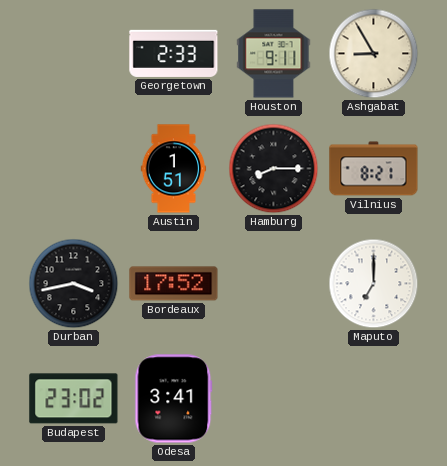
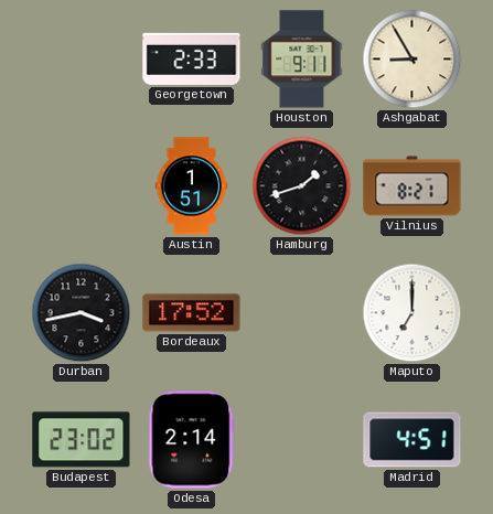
Hamburg: 8:15 -> 1:42 (302, 186)
Odesa: 3:41 -> 2:14 (192, 440)
Madrid: none -> 4:51 (412, 440)
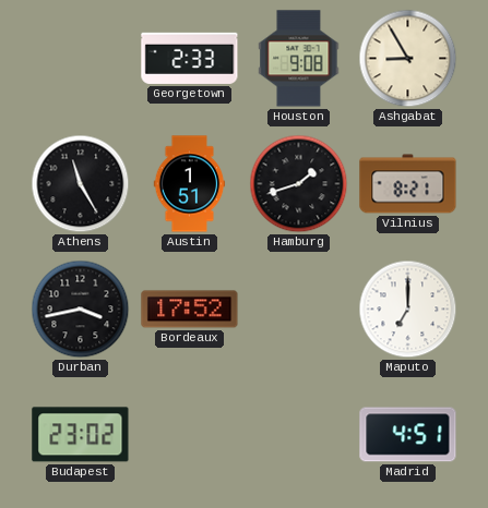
Houston: 9:11 -> 9:08 (299, 59)
Athens: none -> 11:25 (81, 184)
Odesa: 2:14 -> none (192, 440)
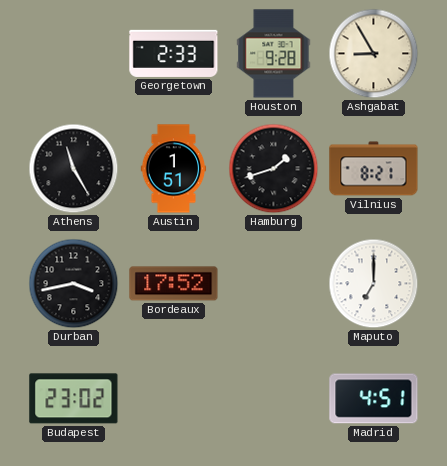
Houston: 9:08 -> 9:28 (274, 54)
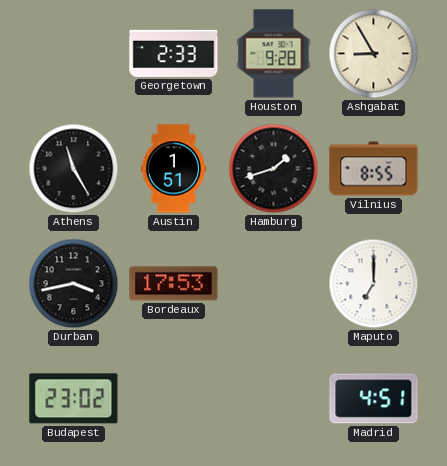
Vilnius: 8:21 -> 8:55 (374, 169)
Bordeaux: 17:52 -> 17:53 (174, 284)
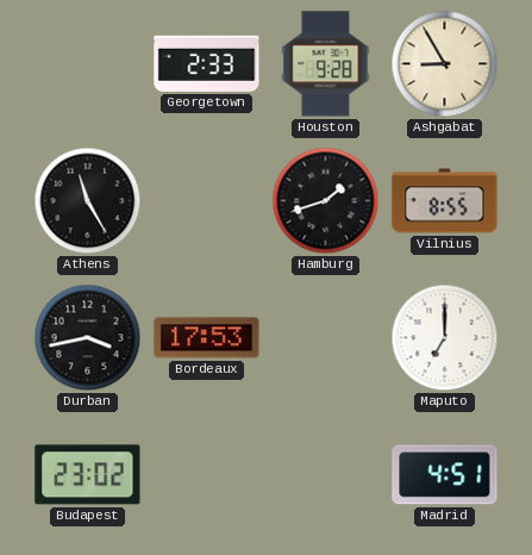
Austin: 1:51 -> none (174, 169)
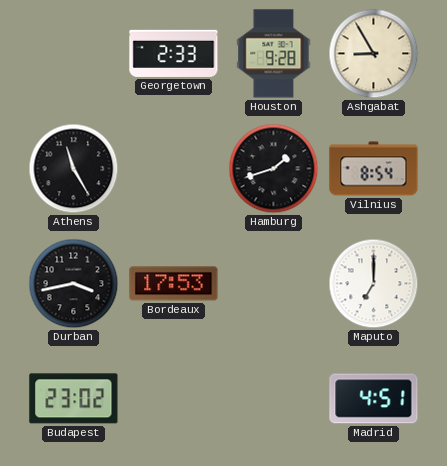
Vilnius: 8:55 -> 8:54 (374, 169)
